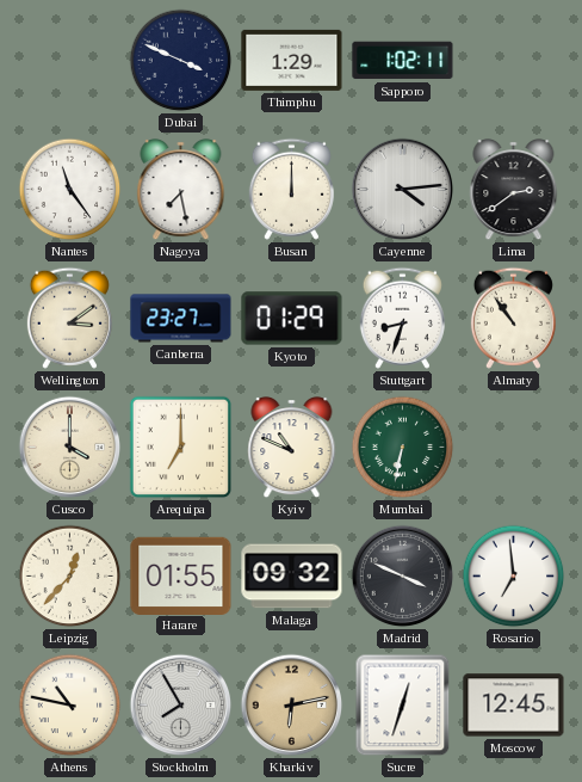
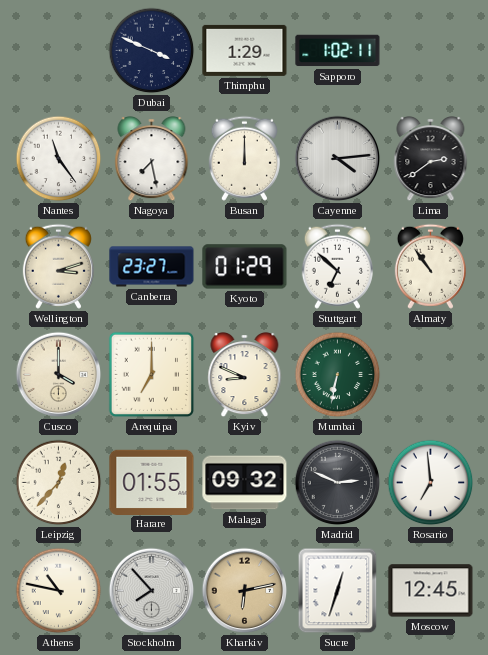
Wellington: 3:09 -> 3:12 (58, 266)
Stuttgart: 8:33 -> 6:52 (337, 266)
Kyiv: 10:49 -> 8:49 (245, 376)
Madrid: 3:49 -> 2:49 (338, 483)
Stockholm: 7:55 -> 7:53 (152, 591)
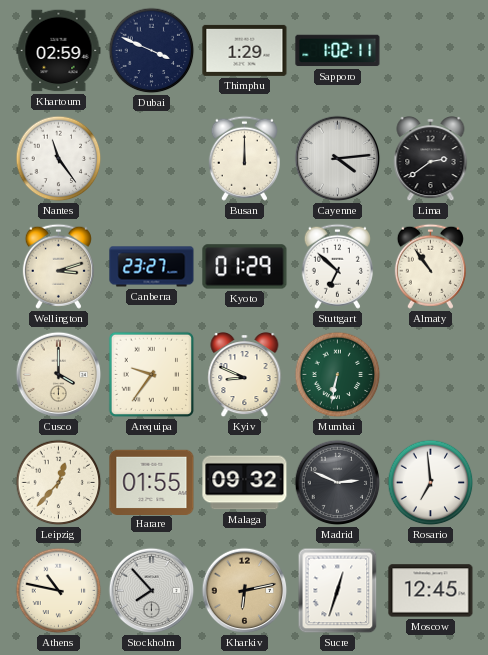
Khartoum: none -> 02:59 (59, 51)
Nagoya: 7:28 -> none (152, 160)
Arequipa: 7:00 -> 9:36 (152, 375)
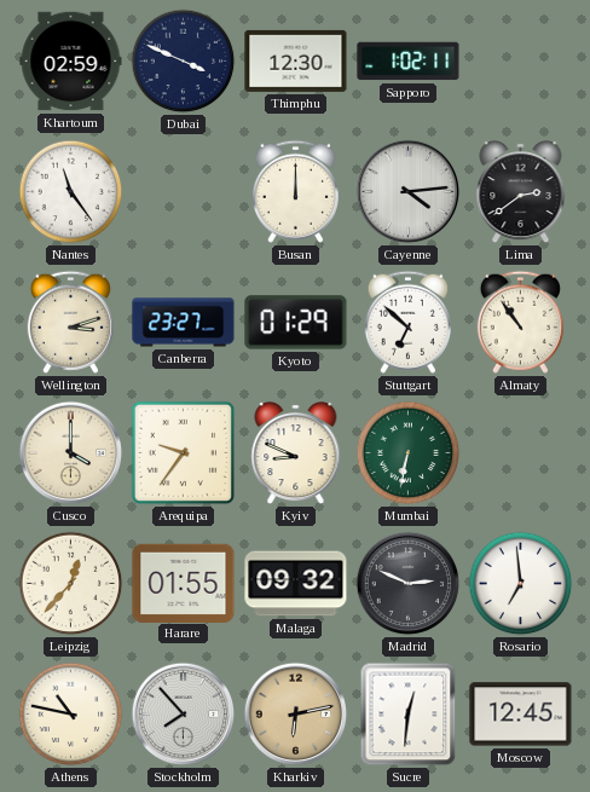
Thimphu: 1:29 -> 12:30 (296, 60)
Sucre: 12:33 -> 12:31 (409, 715)
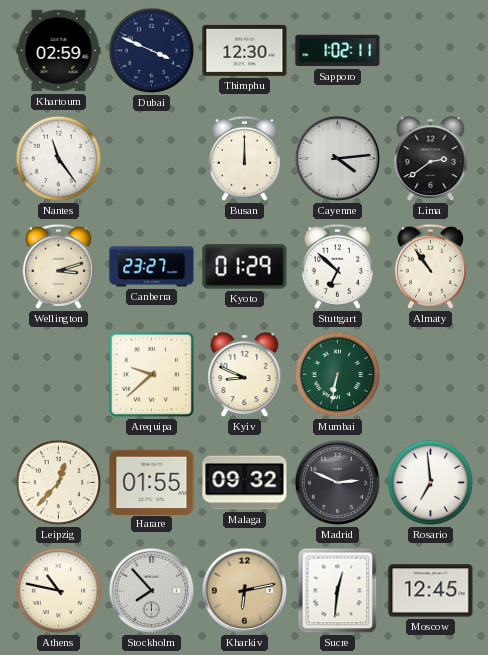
Cusco: 4:00 -> none (71, 453)
Arequipa: 9:36 -> 9:38 (152, 375)
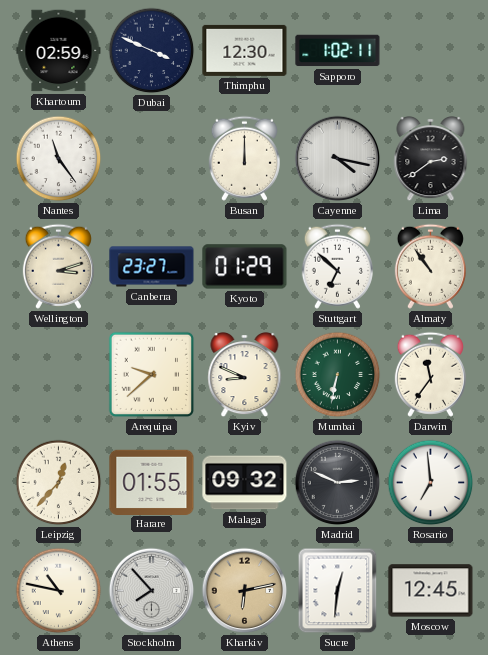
Cayenne: 4:14 -> 4:17 (338, 159)
Darwin: none -> 11:36 (430, 374)
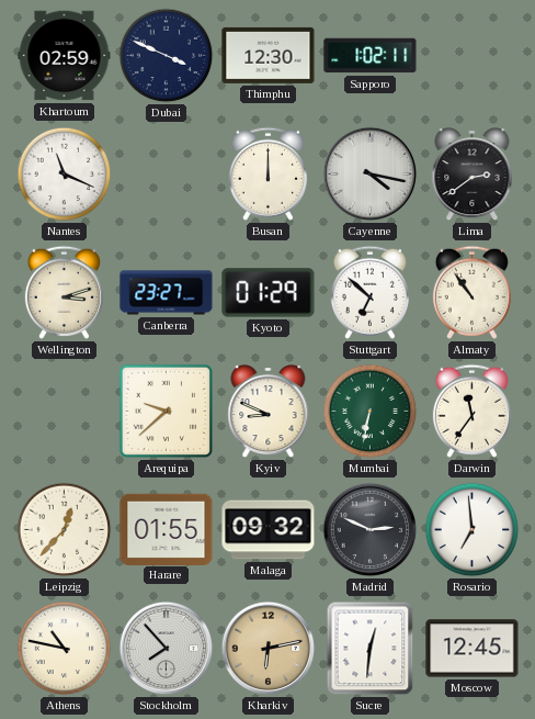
Nantes: 11:24 -> 11:19 (65, 175)
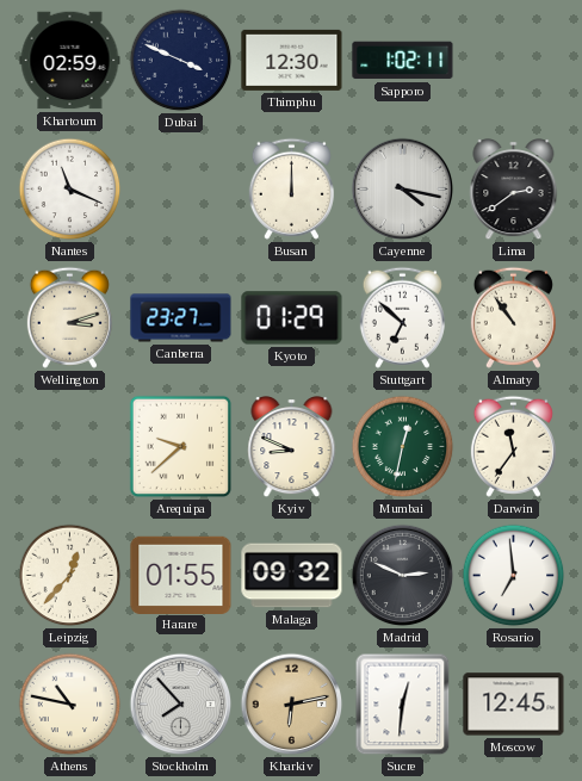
Mumbai: 6:32 -> 12:32 (403, 447)
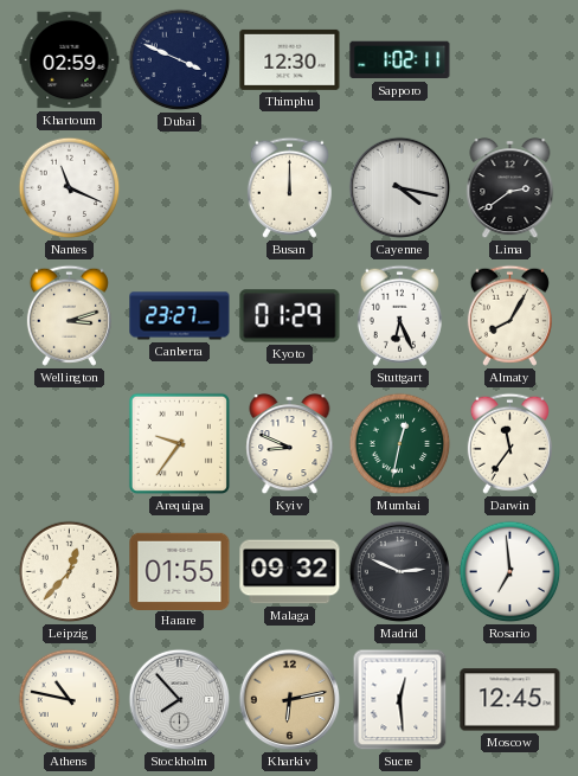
Stuttgart: 6:52 -> 6:26 (399, 315)
Almaty: 10:54 -> 8:05 (509, 315)
Arequipa: 9:38 -> 9:36 (180, 444)
Sucre: 12:31 -> 12:29 (400, 700)
